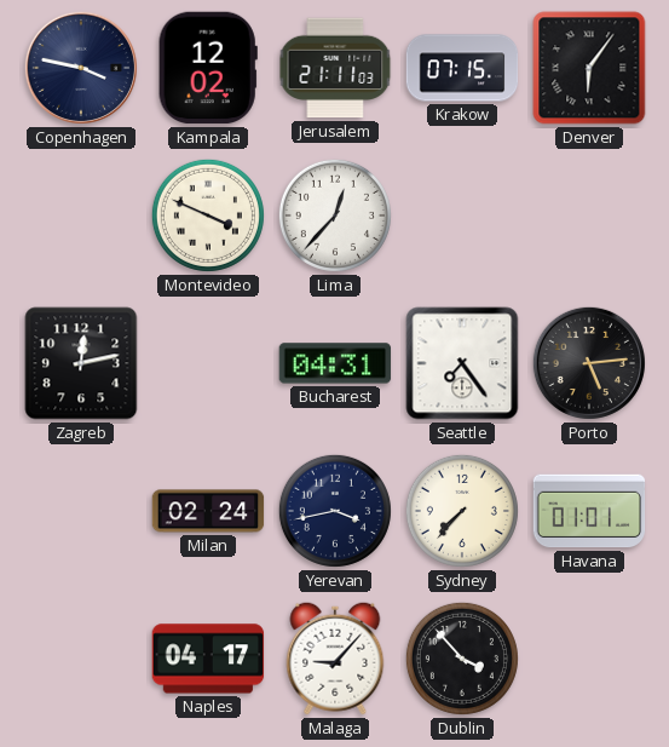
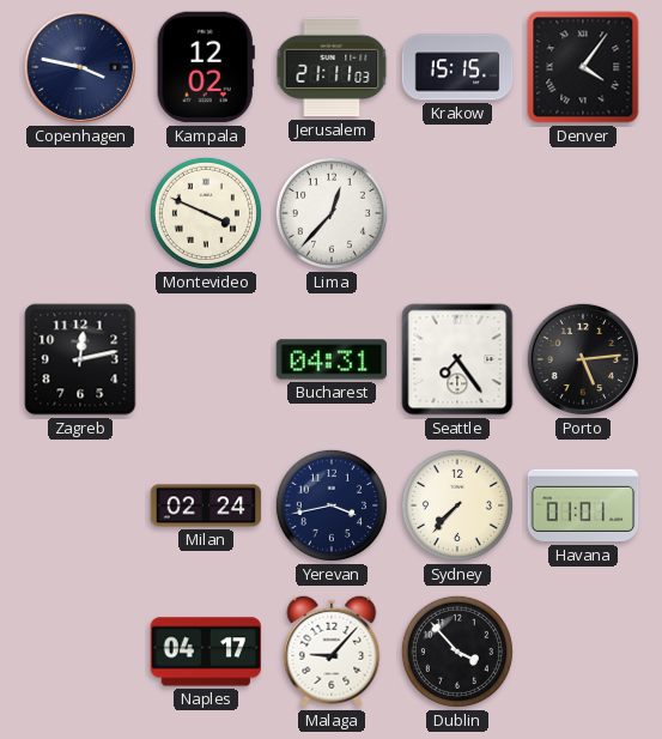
Krakow: 07:15 -> 15:15 (457, 67)
Denver: 6:06 -> 4:06 (583, 67)
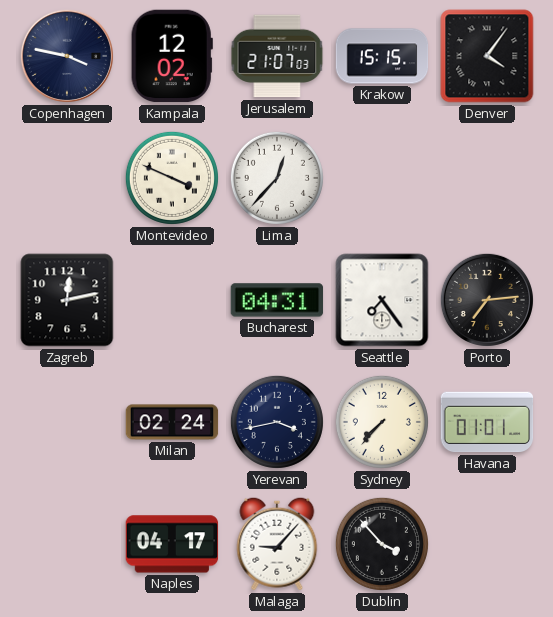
Jerusalem: 21:11 -> 21:07 (277, 56)
Porto: 5:14 -> 7:14 (487, 300)
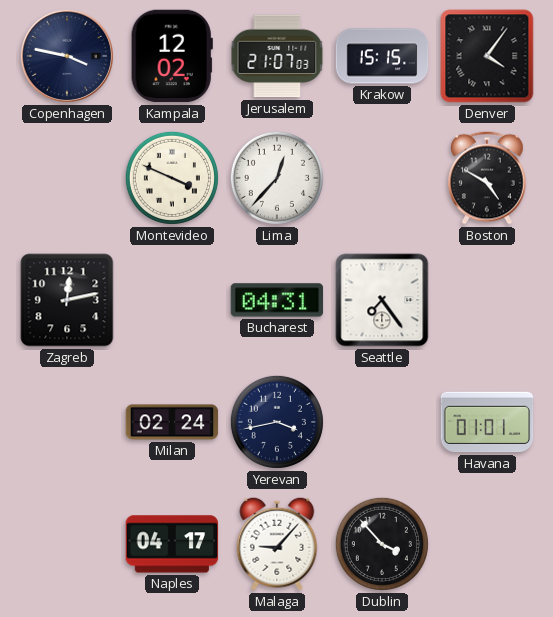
Boston: none -> 4:50 (487, 178)
Porto: 7:14 -> none (487, 300)
Sydney: 7:37 -> none (382, 422)
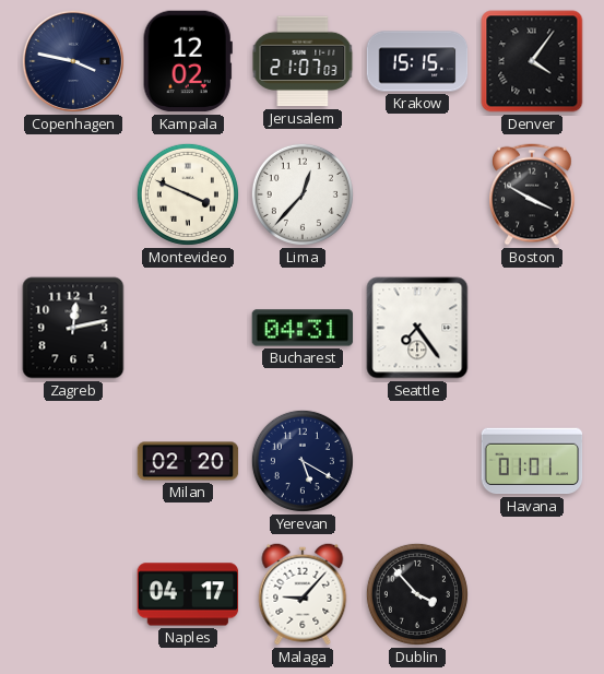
Boston: 4:50 -> 3:50 (532, 194)
Milan: 02:24 -> 02:20 (188, 461)
Yerevan: 3:43 -> 5:20 (303, 461)
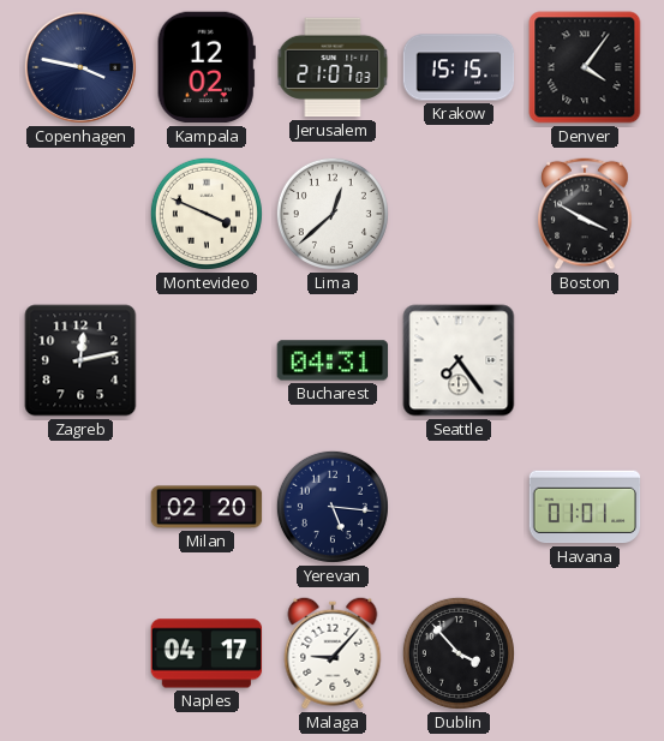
Lima: 12:37 -> 12:38 (333, 214)
Yerevan: 5:20 -> 5:16 (333, 507)
